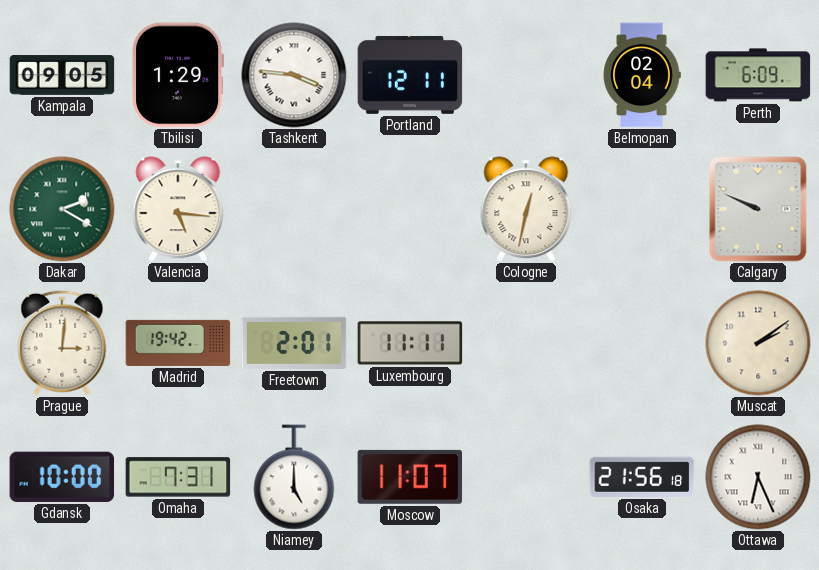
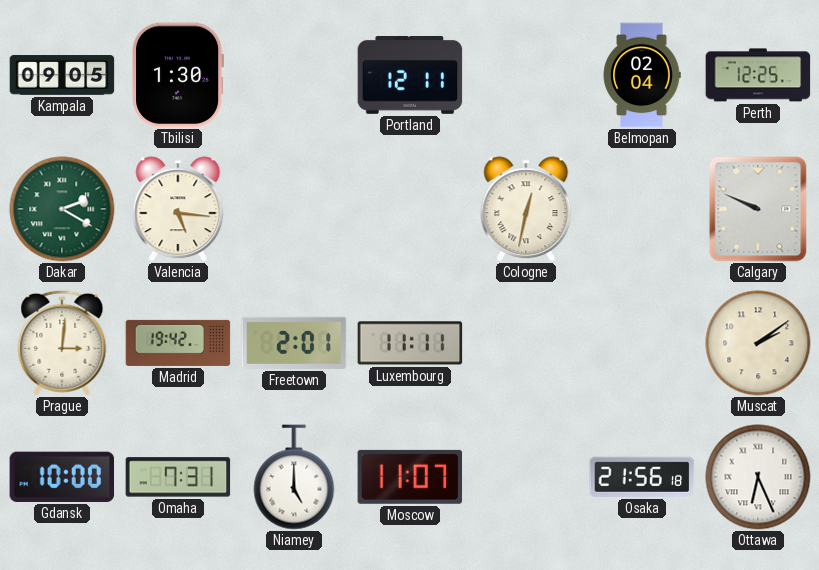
Tbilisi: 1:29 -> 1:30 (178, 75)
Tashkent: 3:46 -> none (294, 75)
Perth: 6:09 -> 12:25 (758, 75)
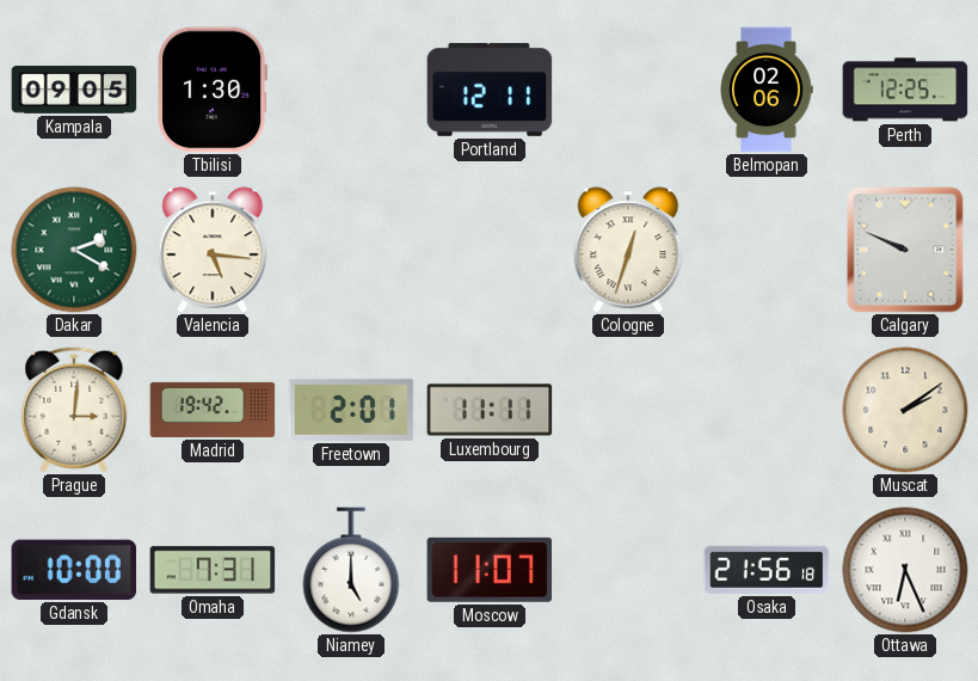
Belmopan: 02:04 -> 02:06 (767, 90)
Cologne: 12:32 -> 12:33 (628, 250)
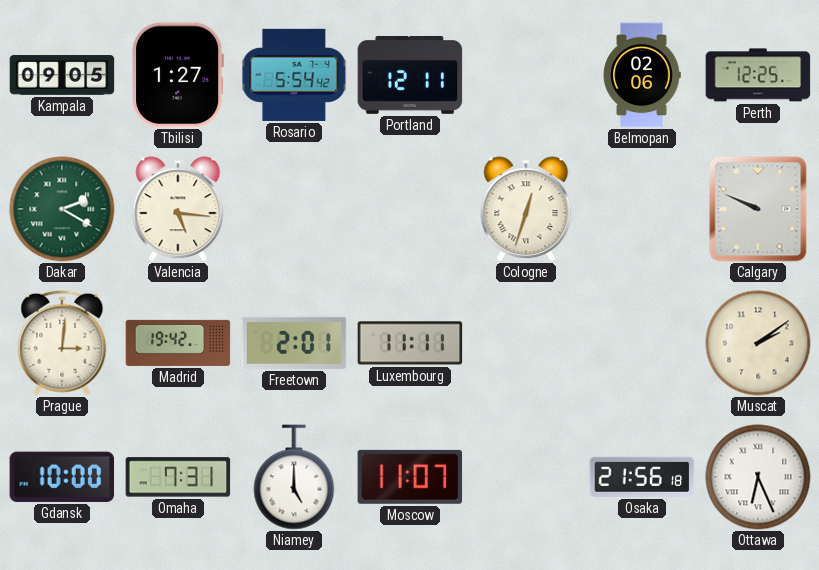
Tbilisi: 1:30 -> 1:27 (178, 75)
Rosario: none -> 5:54 (294, 75)
